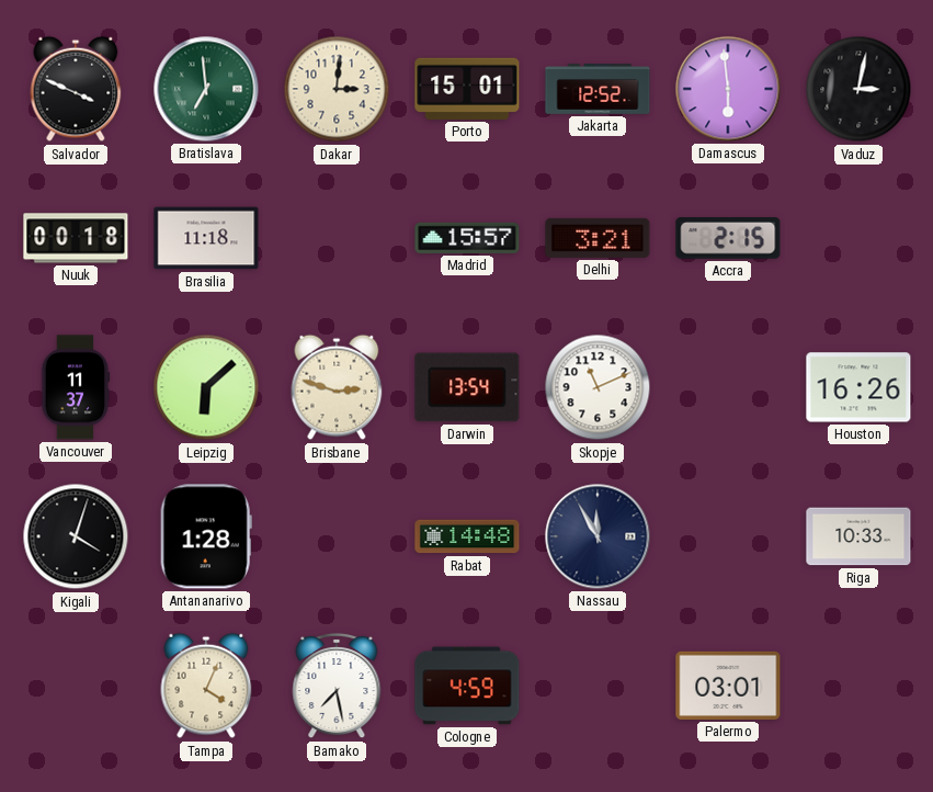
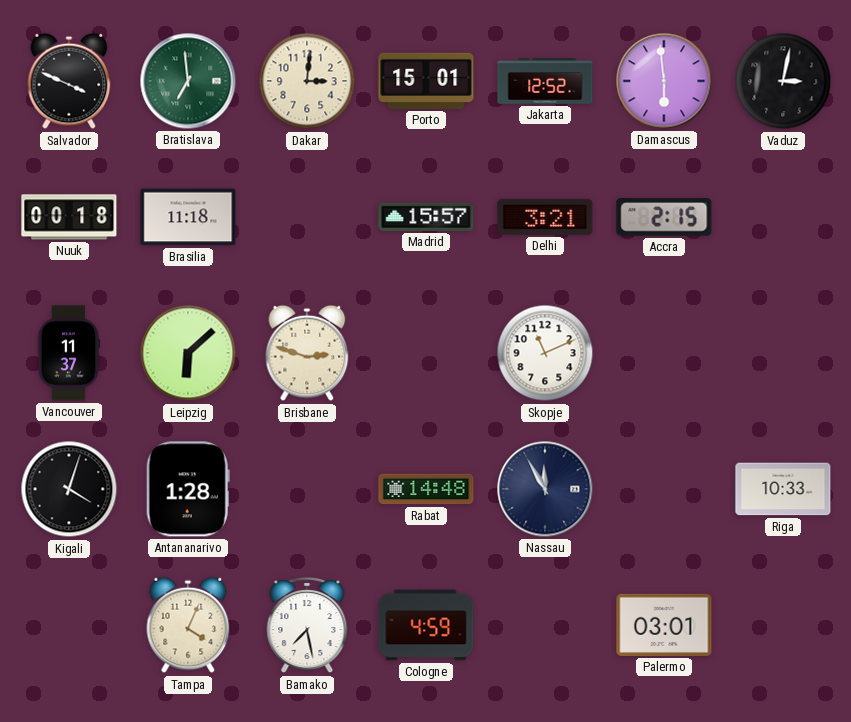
Darwin: 13:54 -> none (467, 387)
Houston: 16:26 -> none (858, 387)
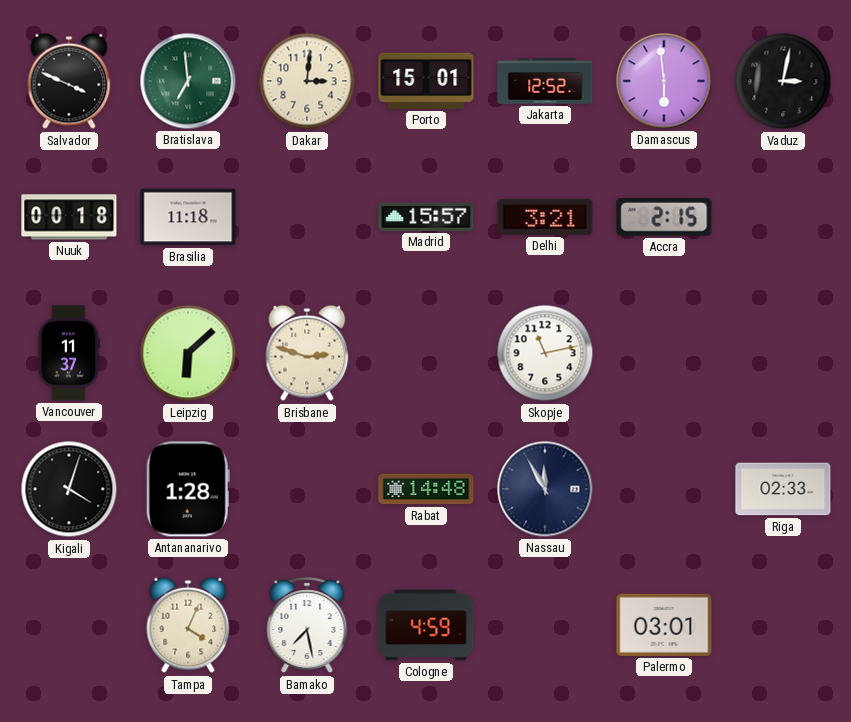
Skopje: 11:11 -> 11:13 (545, 353)
Riga: 10:33 -> 02:33 (783, 489)
